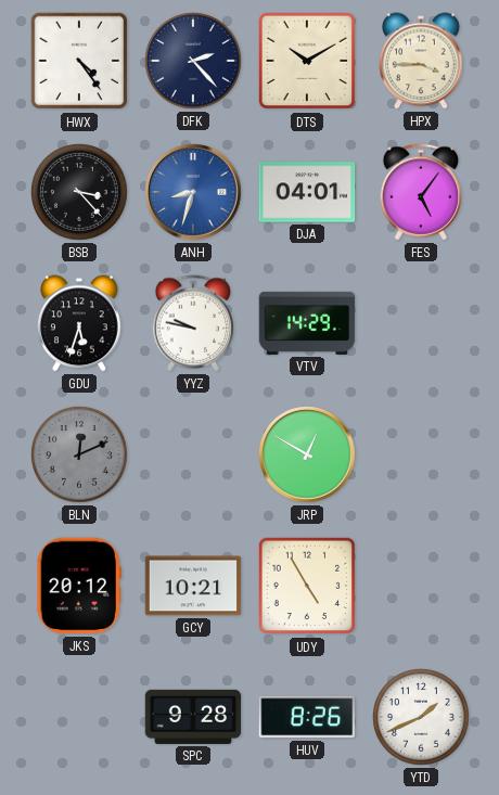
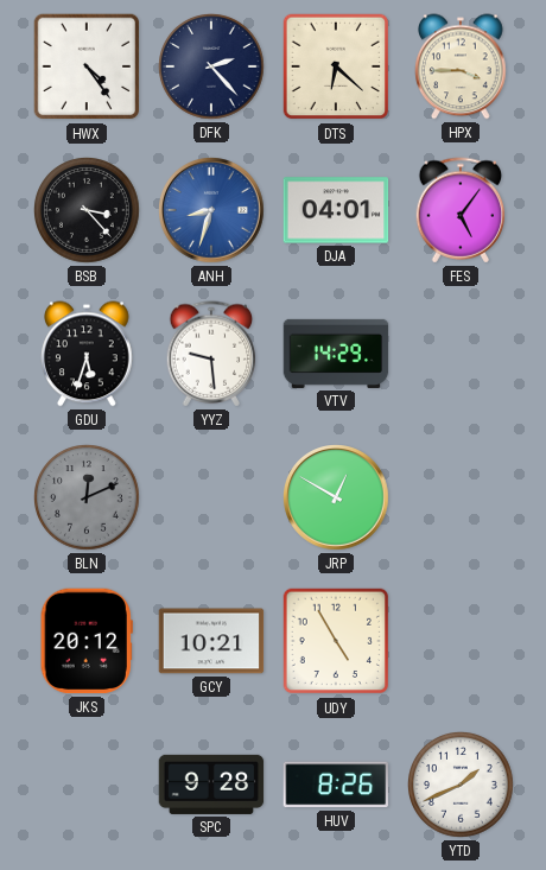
DTS: 10:10 -> 6:22 (336, 66)
YYZ: 9:47 -> 9:29 (211, 354)
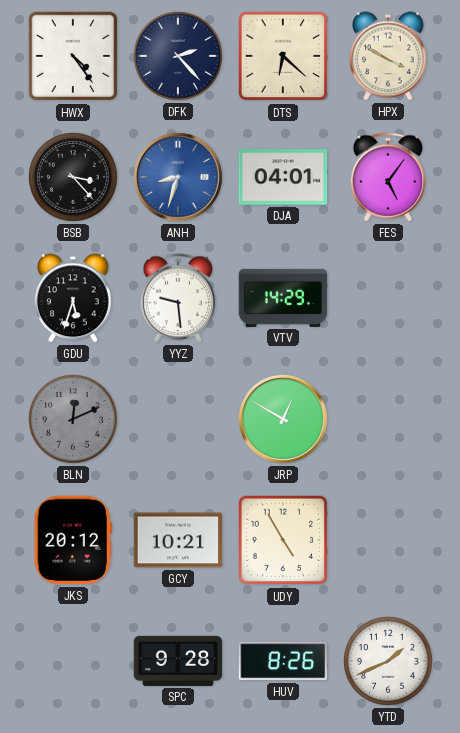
HPX: 3:45 -> 3:50 (388, 56)
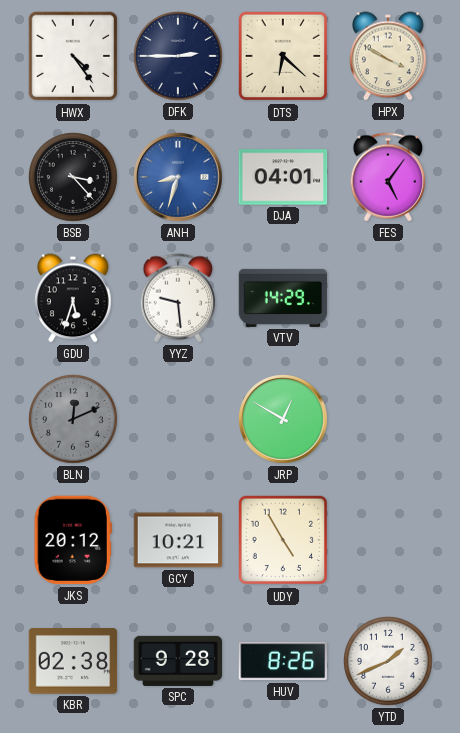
DFK: 2:23 -> 2:45 (179, 57)
KBR: none -> 02:38 (73, 661)
